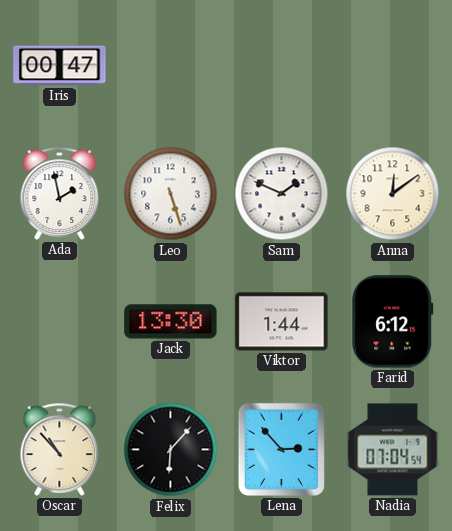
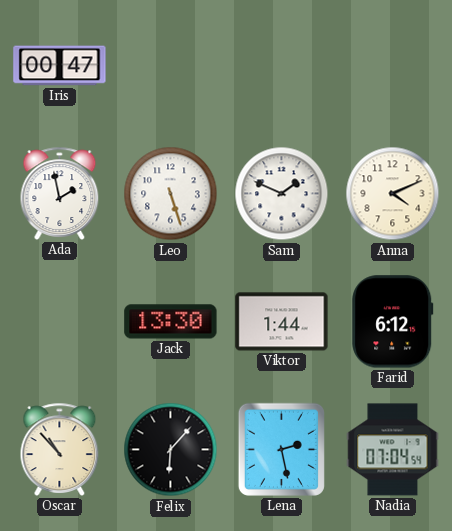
Anna: 12:09 -> 4:11 (393, 194)
Lena: 2:53 -> 2:28 (281, 449)
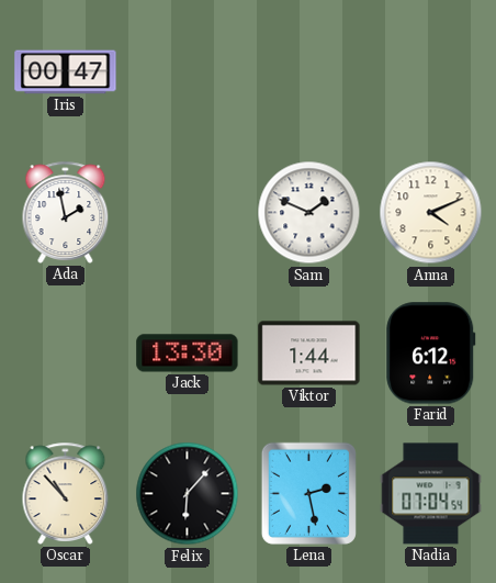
Leo: 5:27 -> none (171, 194)
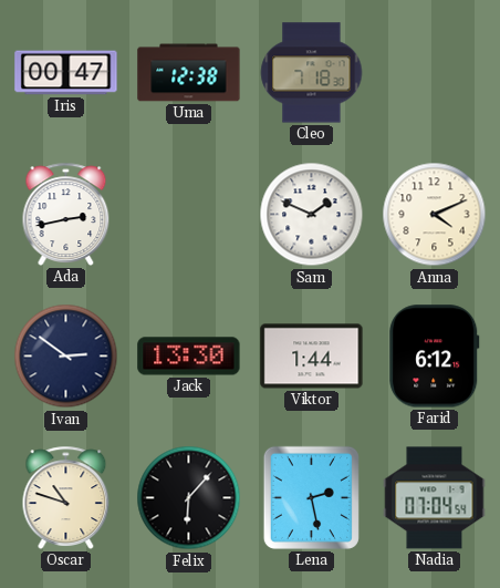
Uma: none -> 12:38 (189, 73)
Cleo: none -> 7:18 (312, 73)
Ada: 1:58 -> 2:43 (66, 214)
Ivan: none -> 2:51 (66, 357)
Oscar: 10:53 -> 10:48 (66, 497)
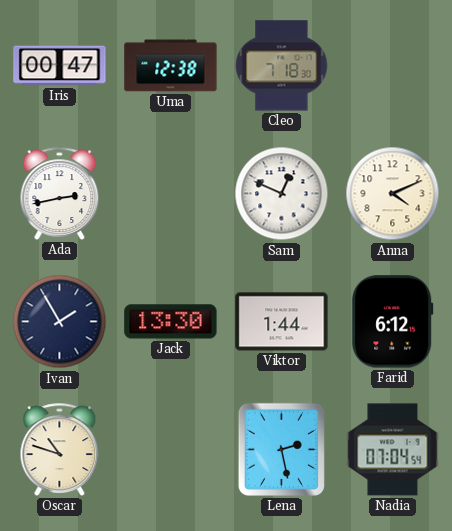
Sam: 1:49 -> 12:49 (282, 194)
Ivan: 2:51 -> 1:55 (60, 322)
Felix: 6:07 -> none (189, 498)
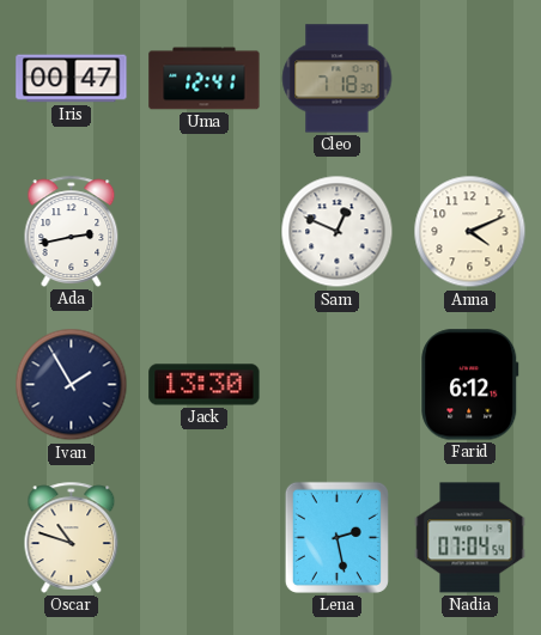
Uma: 12:38 -> 12:41 (205, 79)
Viktor: 1:44 -> none (282, 322)
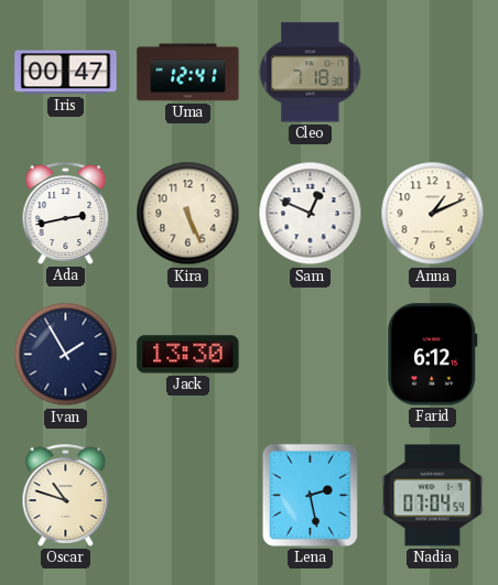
Kira: none -> 5:26 (188, 214)
Anna: 4:11 -> 1:11 (433, 214)
